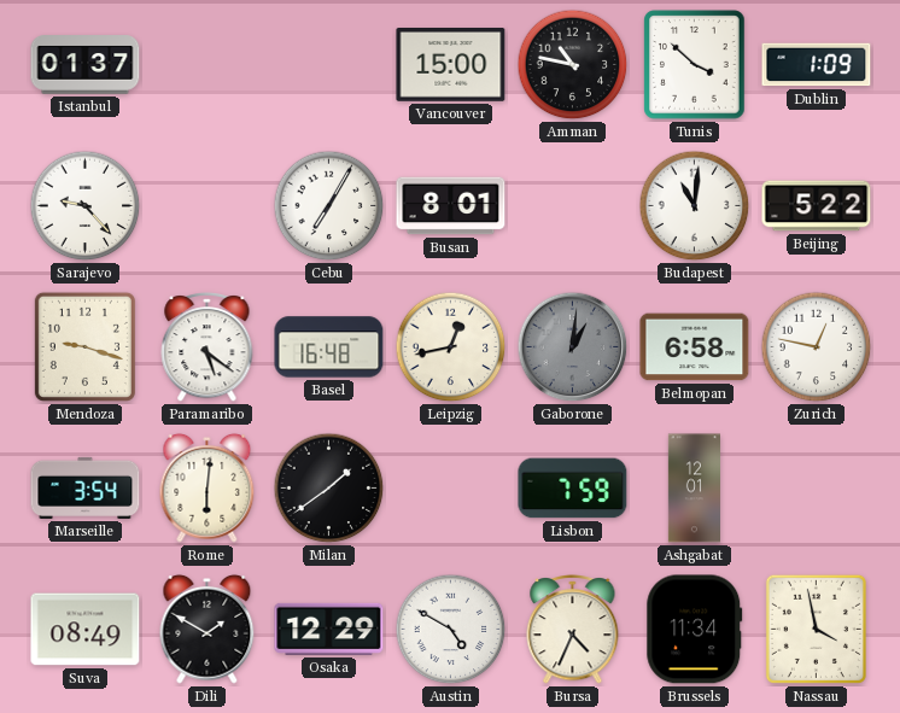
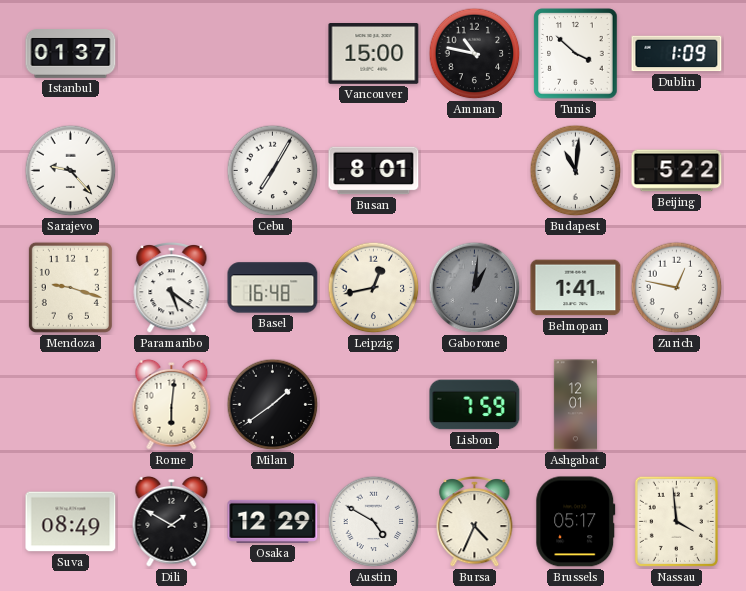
Belmopan: 6:58 -> 1:41 (576, 288)
Marseille: 3:54 -> none (86, 487)
Brussels: 11:34 -> 05:17 (576, 522)
Nassau: 3:58 -> 3:59 (676, 521)
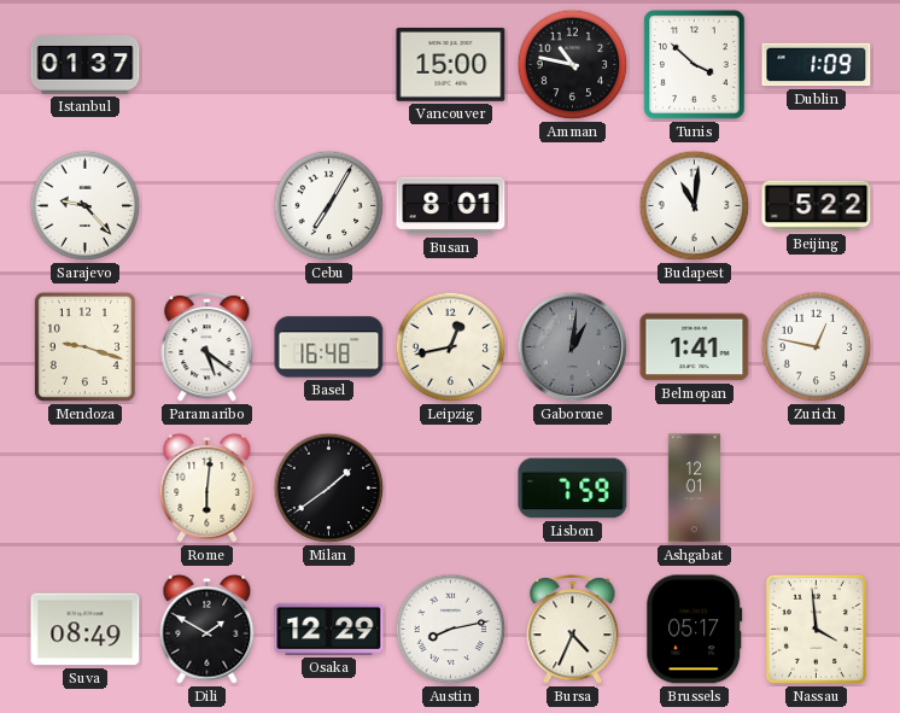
Austin: 4:50 -> 8:13 (451, 630)
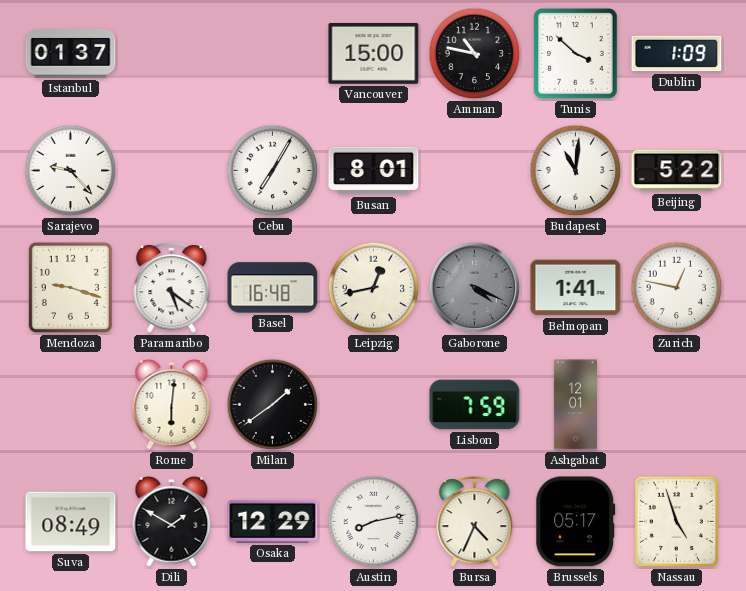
Gaborone: 1:01 -> 4:19 (475, 288)
Nassau: 3:59 -> 4:57 (676, 521)
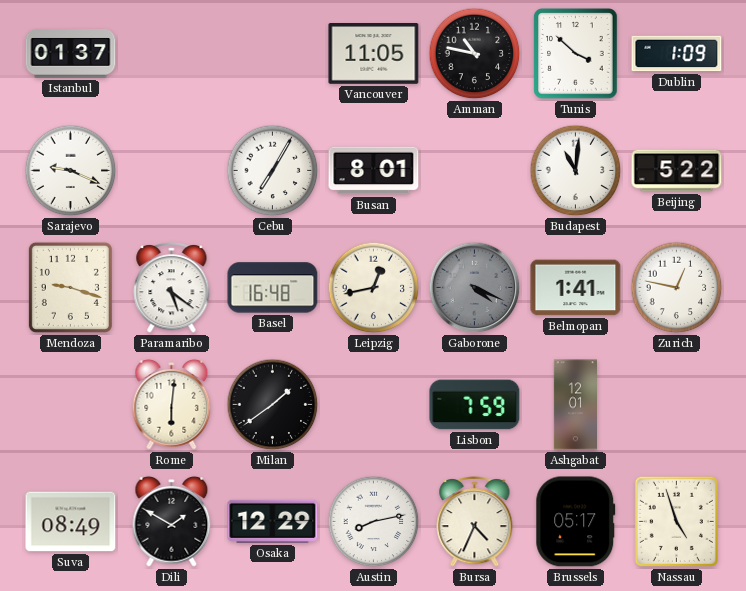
Vancouver: 15:00 -> 11:05 (374, 54)
Sarajevo: 9:23 -> 9:19 (71, 171)
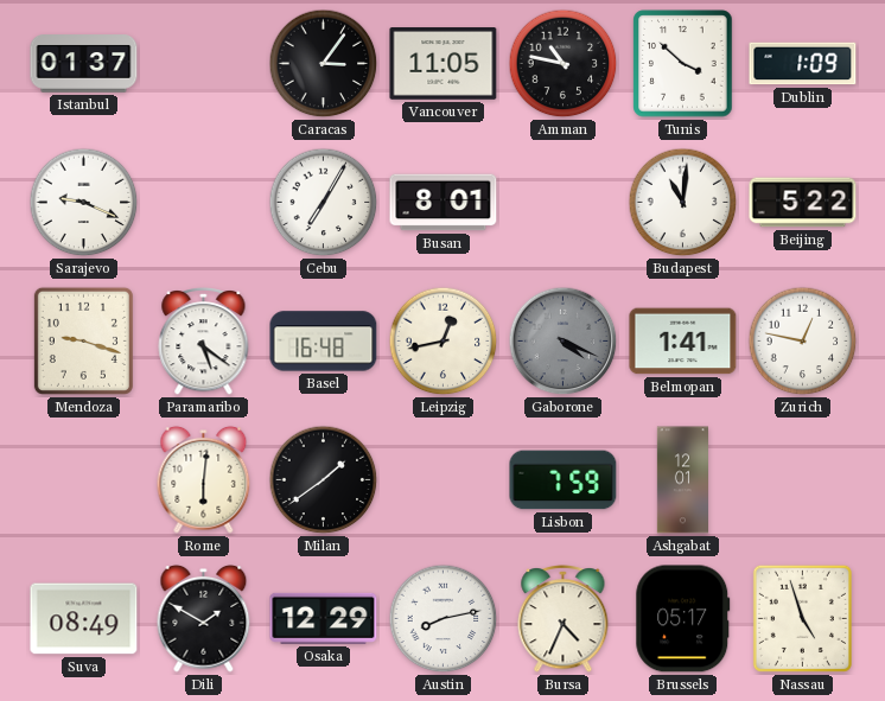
Caracas: none -> 3:06 (324, 64)
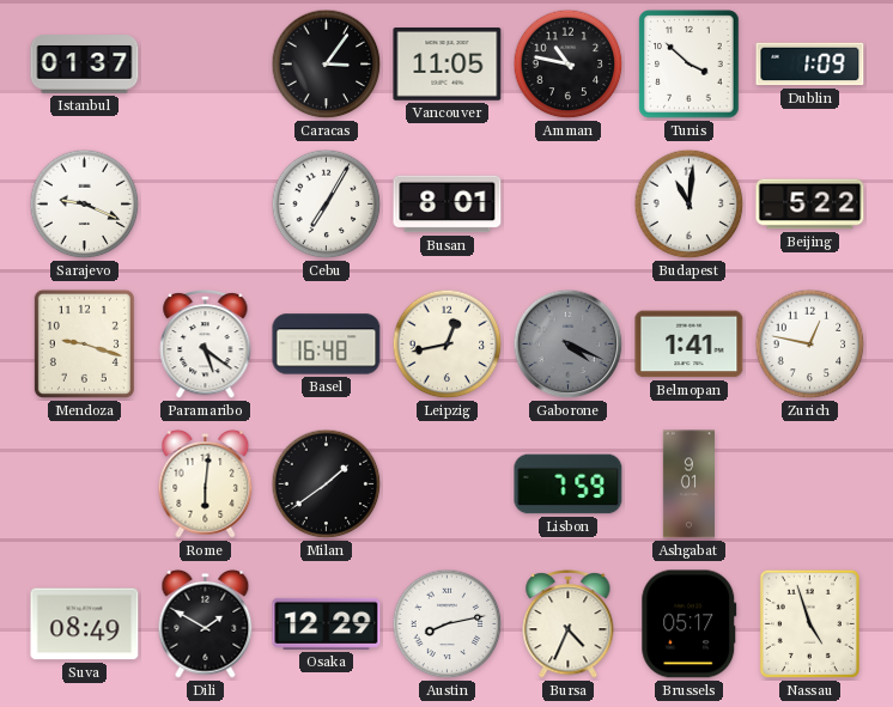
Ashgabat: 12:01 -> 9:01 (688, 484)
